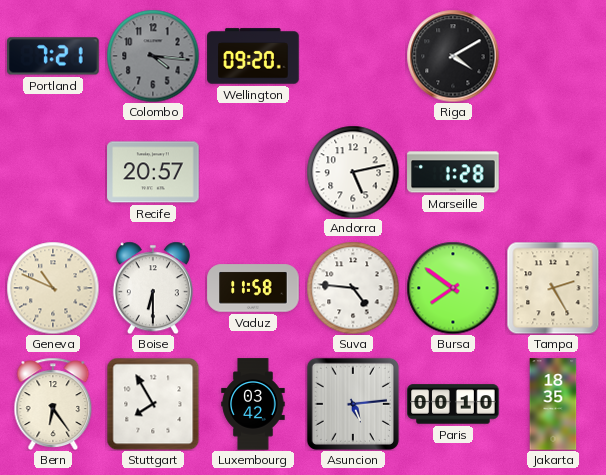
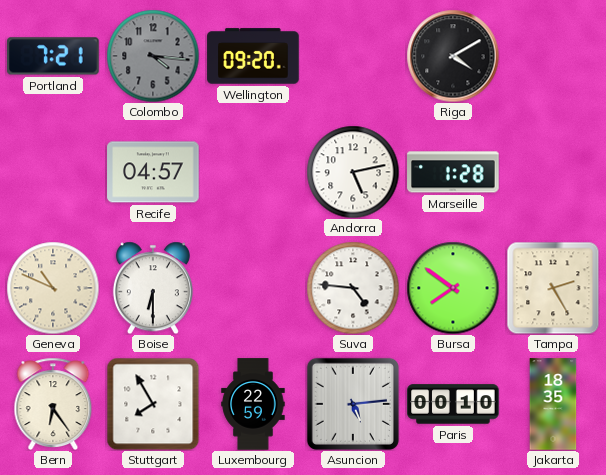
Recife: 20:57 -> 04:57 (153, 172)
Vaduz: 11:58 -> none (253, 288)
Luxembourg: 03:42 -> 22:59 (253, 404)
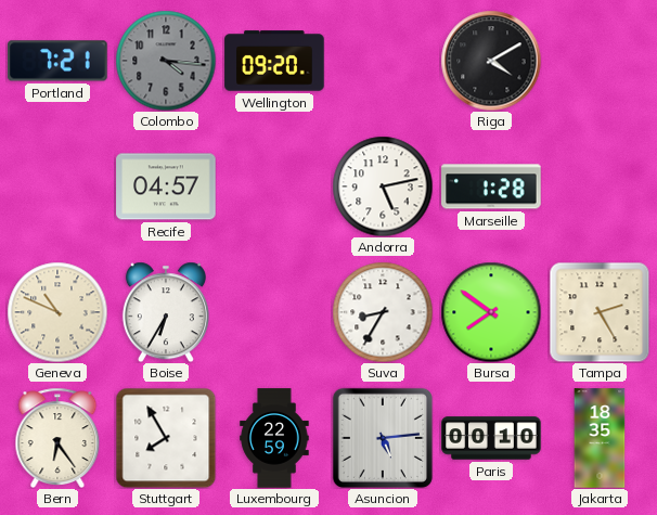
Boise: 6:30 -> 6:35 (166, 312)
Suva: 4:46 -> 8:35 (383, 312)
